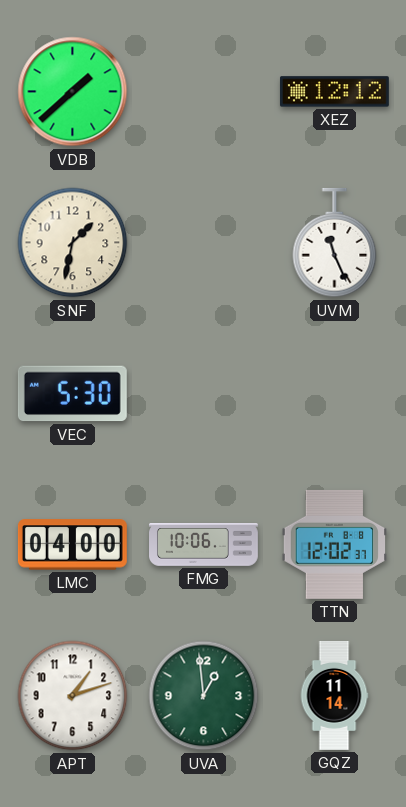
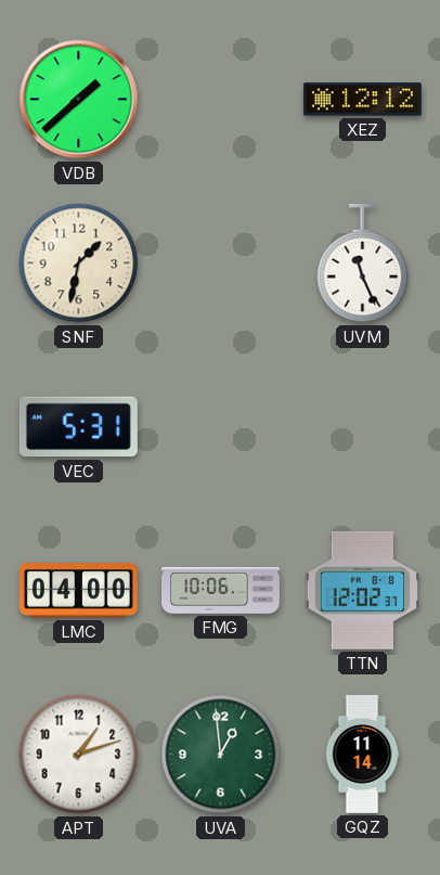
VEC: 5:30 -> 5:31 (78, 427)
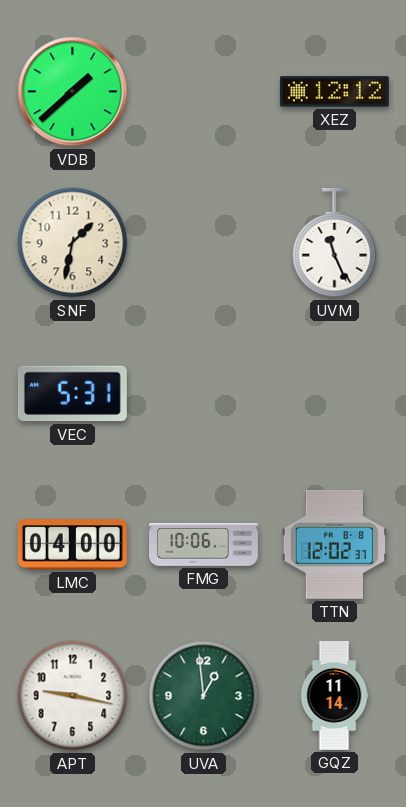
APT: 1:12 -> 9:17 (73, 696)
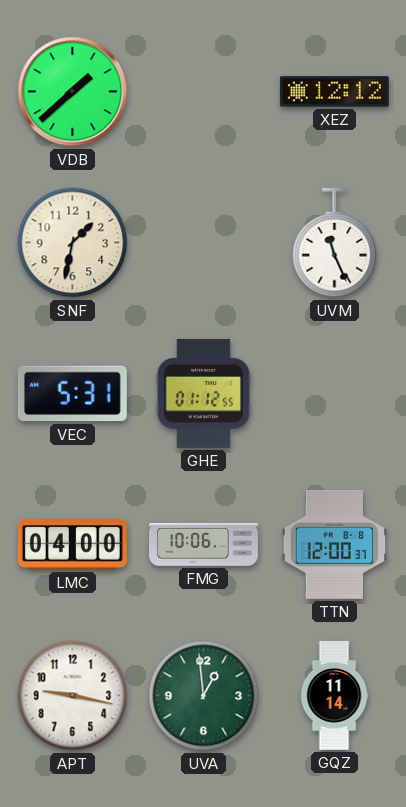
GHE: none -> 01:12 (203, 393)
TTN: 12:02 -> 12:00 (334, 544)
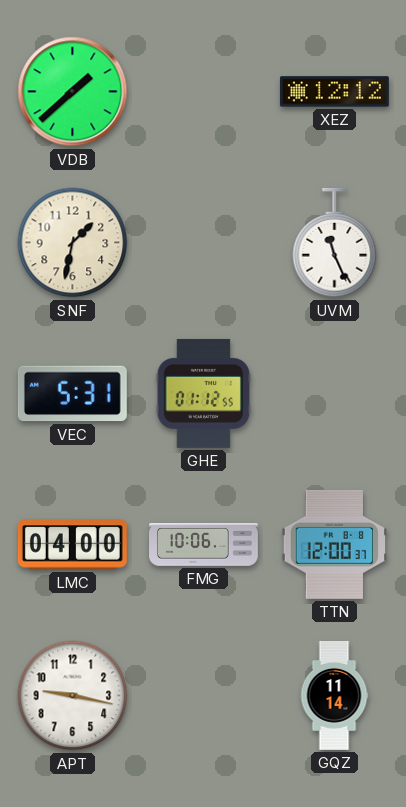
UVA: 12:59 -> none (204, 696)
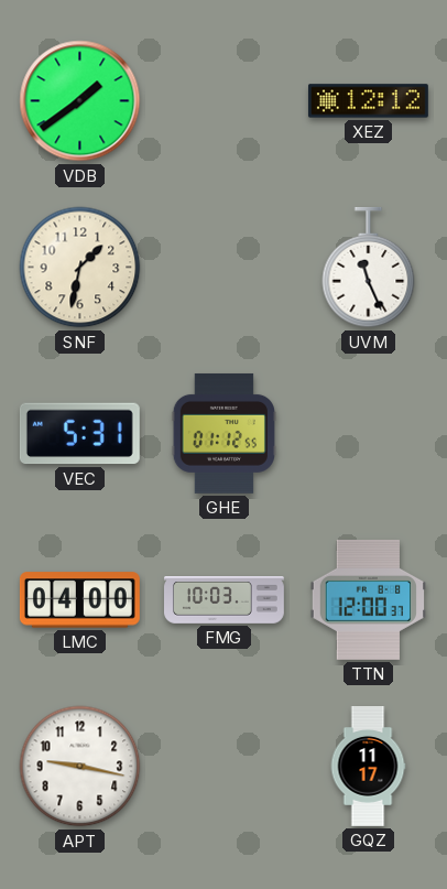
VDB: 1:38 -> 1:39 (80, 101)
FMG: 10:06 -> 10:03 (225, 600)
GQZ: 11:14 -> 11:17 (368, 766)
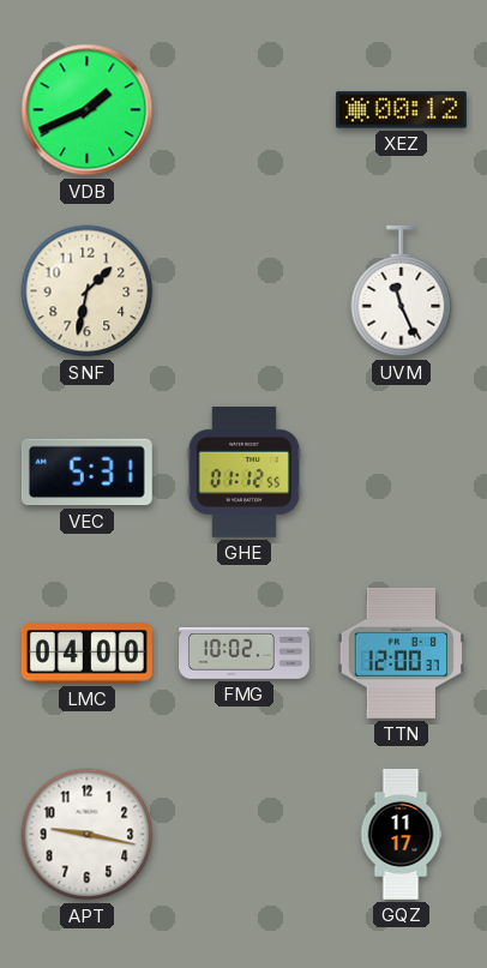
VDB: 1:39 -> 1:41 (88, 110)
XEZ: 12:12 -> 00:12 (401, 110)
FMG: 10:03 -> 10:02 (245, 654)
